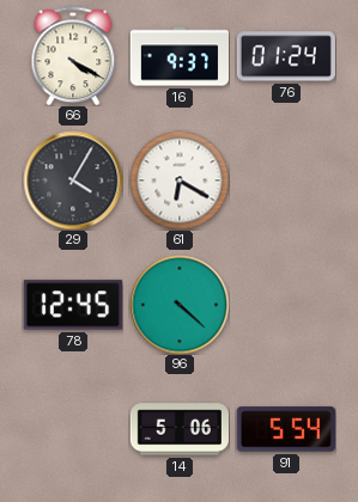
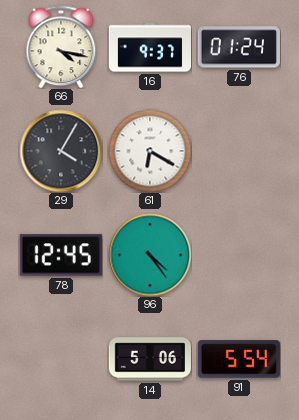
66: 4:20 -> 4:17 (61, 47)
96: 4:22 -> 4:24 (150, 255)
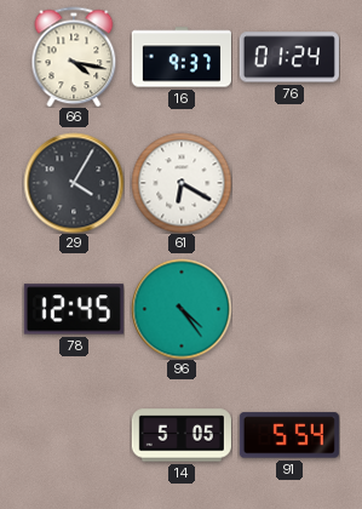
14: 5:06 -> 5:05 (182, 435)
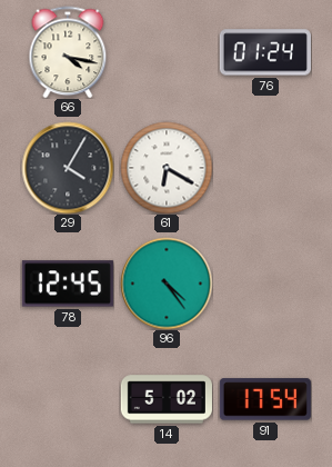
16: 9:37 -> none (180, 57)
14: 5:05 -> 5:02 (167, 399)
91: 5:54 -> 17:54 (265, 399)
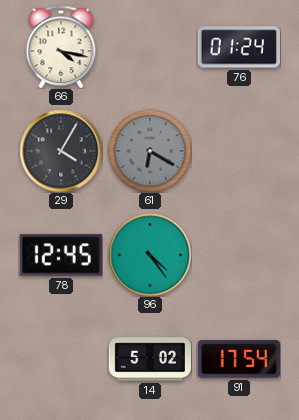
61 dial: white -> grey (150, 151)
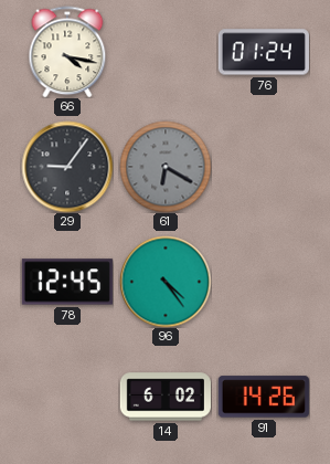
29: 4:05 -> 9:06 (67, 167)
14: 5:02 -> 6:02 (166, 397)
91: 17:54 -> 14:26 (264, 397)
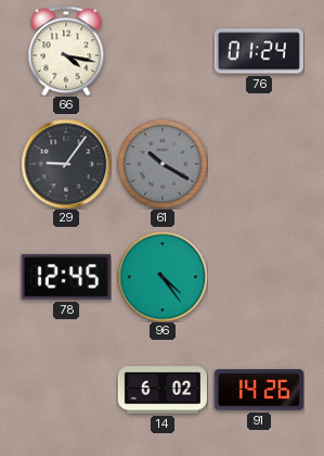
61: 6:20 -> 10:20 (163, 164)
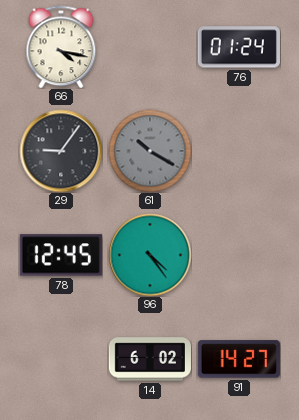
91: 14:26 -> 14:27 (239, 359)
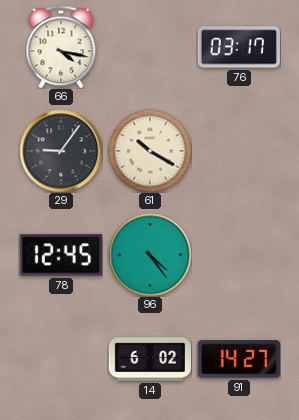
76: 01:24 -> 03:17 (239, 47)
61 dial: grey -> cream (150, 151)
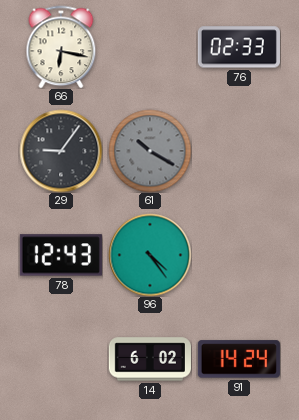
66: 4:17 -> 6:17 (61, 47)
76: 03:17 -> 02:33 (239, 47)
61 dial: cream -> grey (150, 151)
78: 12:45 -> 12:43 (61, 255)
91: 14:27 -> 14:24 (239, 359)
